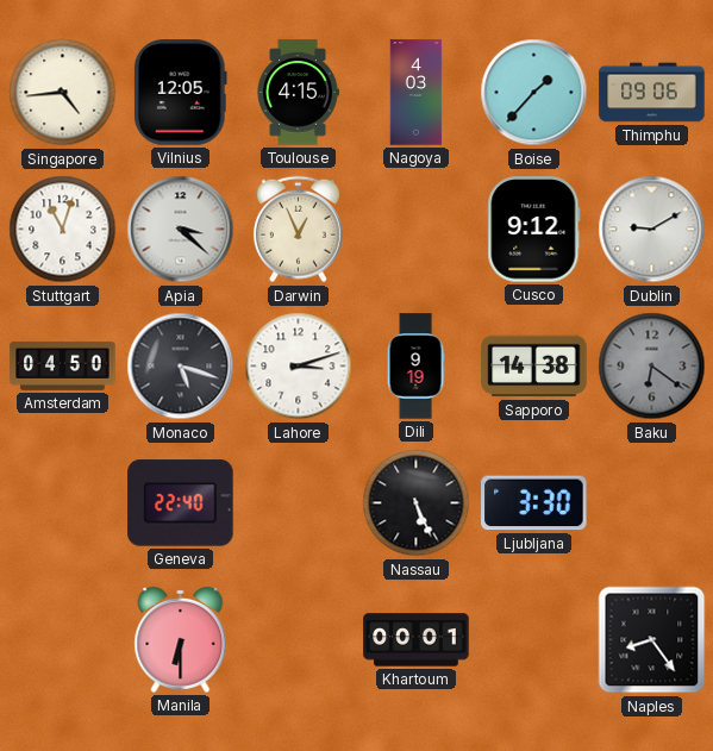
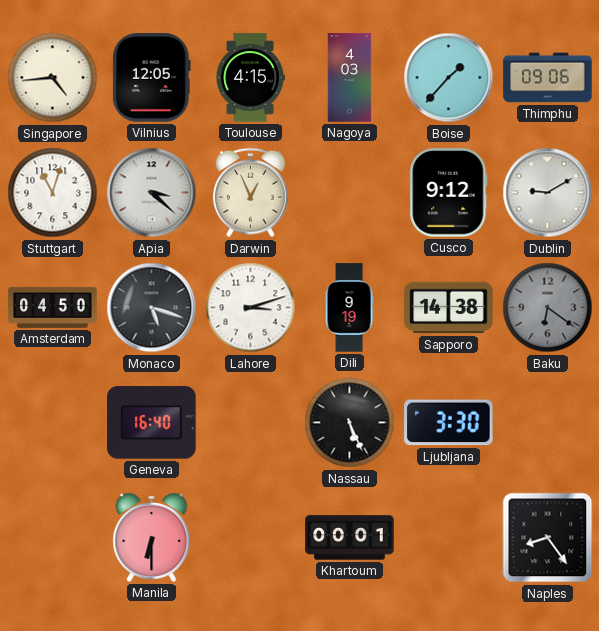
Geneva: 22:40 -> 16:40 (152, 423)
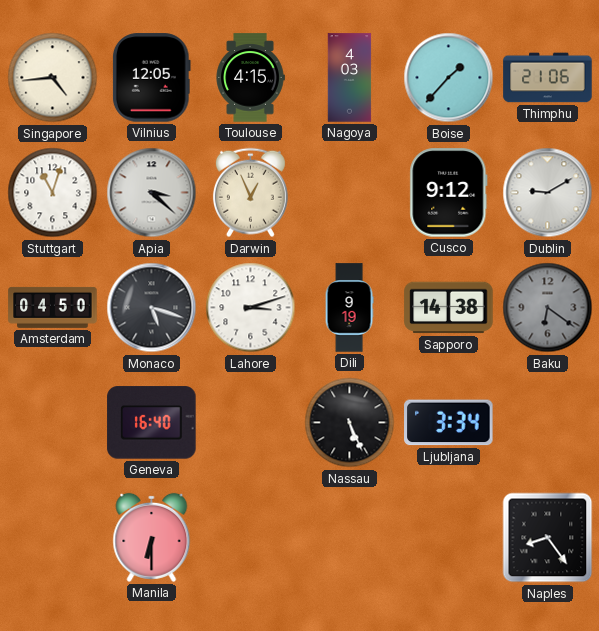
Thimphu: 09:06 -> 21:06 (548, 78)
Ljubljana: 3:30 -> 3:34 (449, 423)
Khartoum: 00:01 -> none (350, 538)
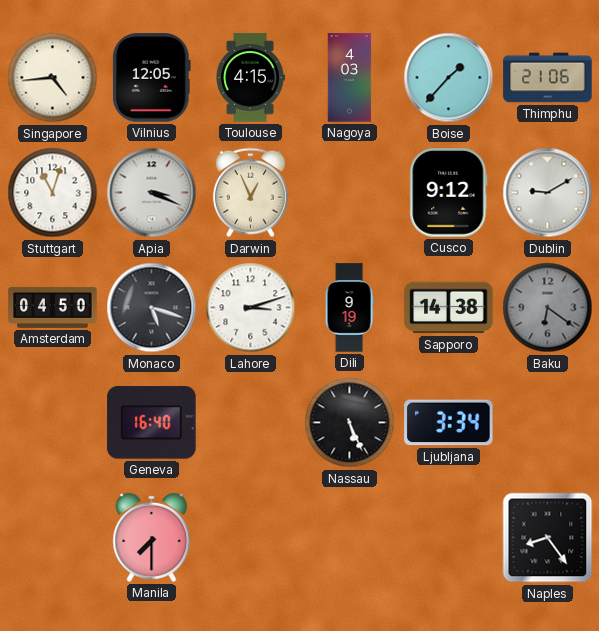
Apia: 3:22 -> 3:19 (152, 193)
Manila: 6:30 -> 7:30 (152, 537)
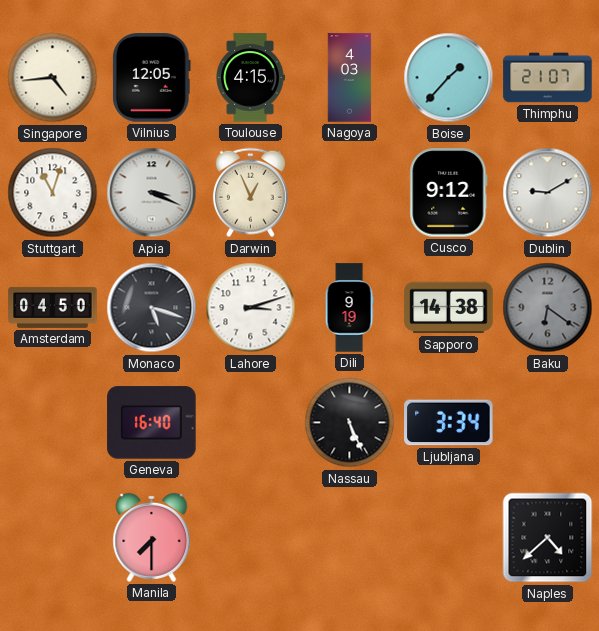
Thimphu: 21:06 -> 21:07 (548, 78)
Naples: 8:24 -> 4:38 (548, 538)
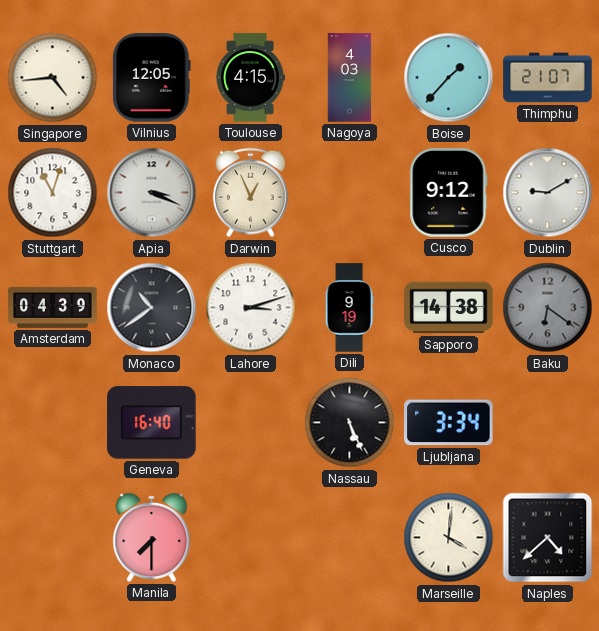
Amsterdam: 04:50 -> 04:39 (53, 307)
Monaco: 5:18 -> 10:39 (152, 308)
Marseille: none -> 4:01 (449, 538)
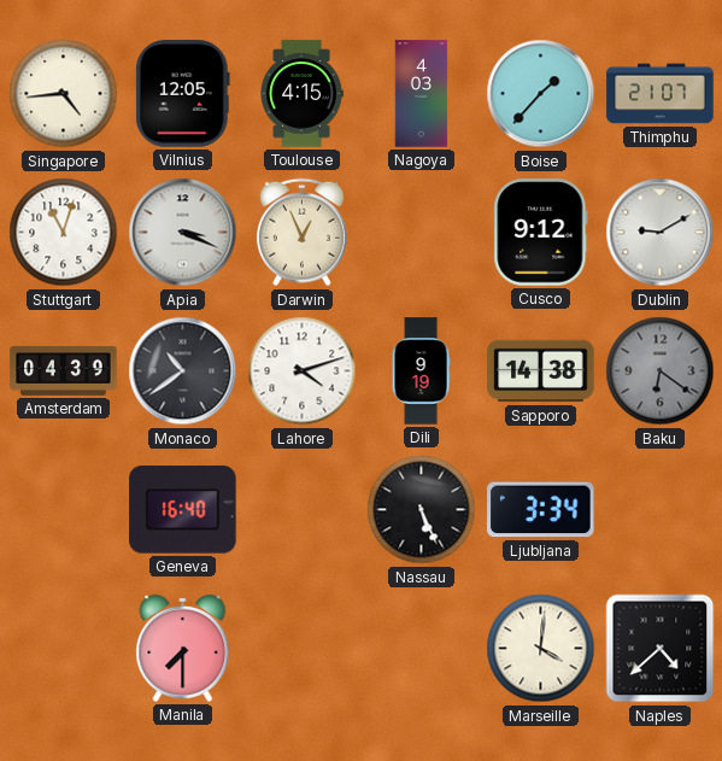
Lahore: 3:12 -> 4:12 (303, 371)
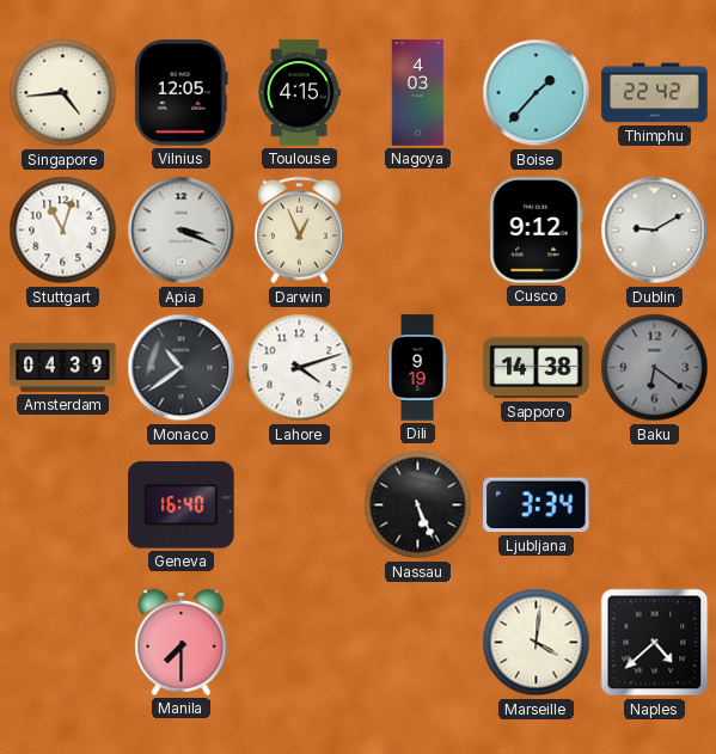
Thimphu: 21:07 -> 22:42 (655, 93)
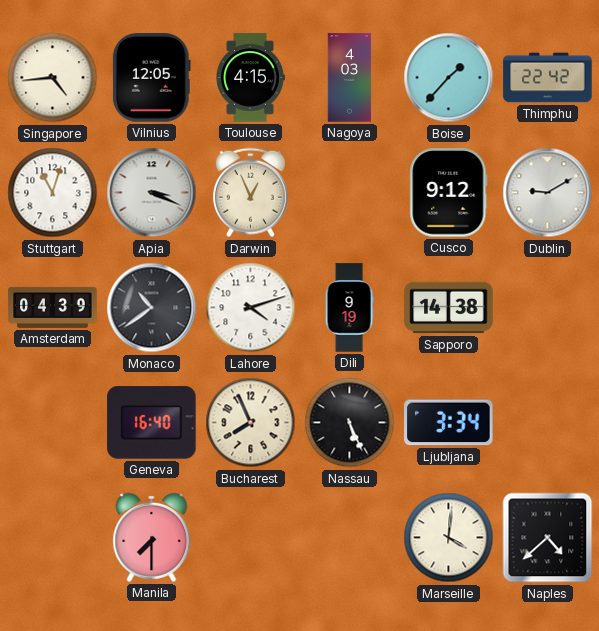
Baku: 6:21 -> none (655, 368)
Bucharest: none -> 7:56 (251, 423)
